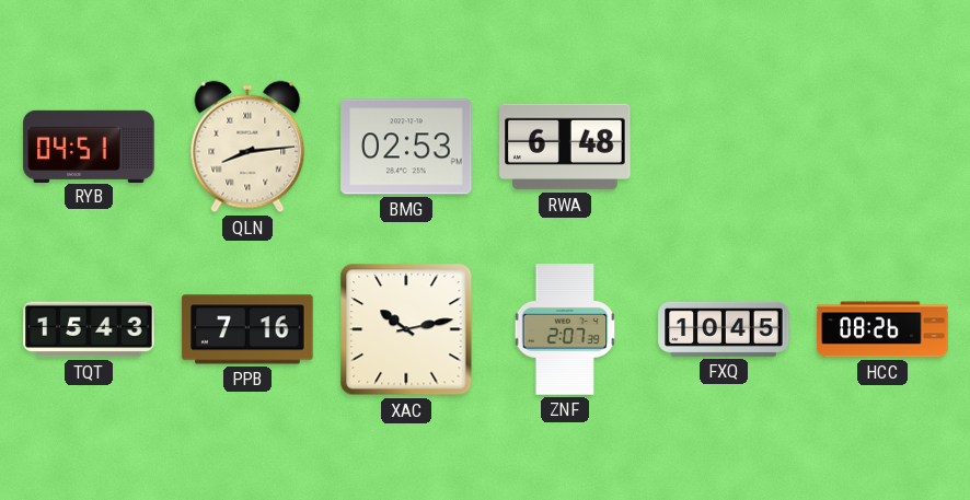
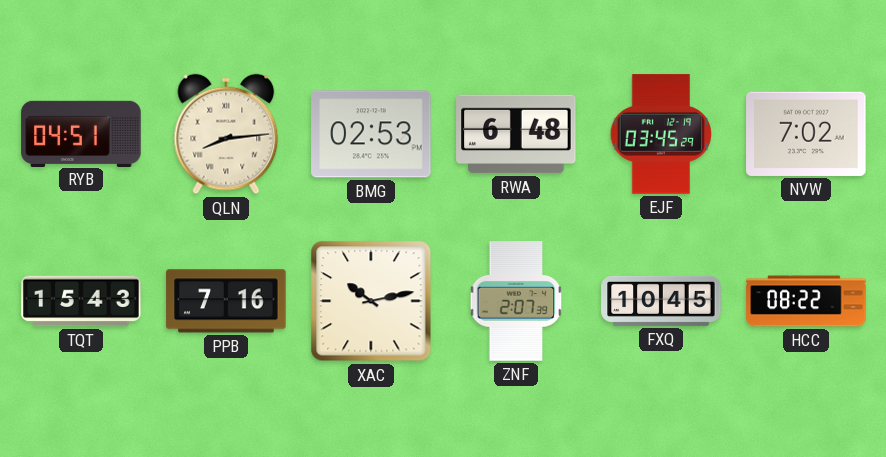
EJF: none -> 03:45 (660, 134)
NVW: none -> 7:02 (806, 134)
HCC: 08:26 -> 08:22 (806, 301)
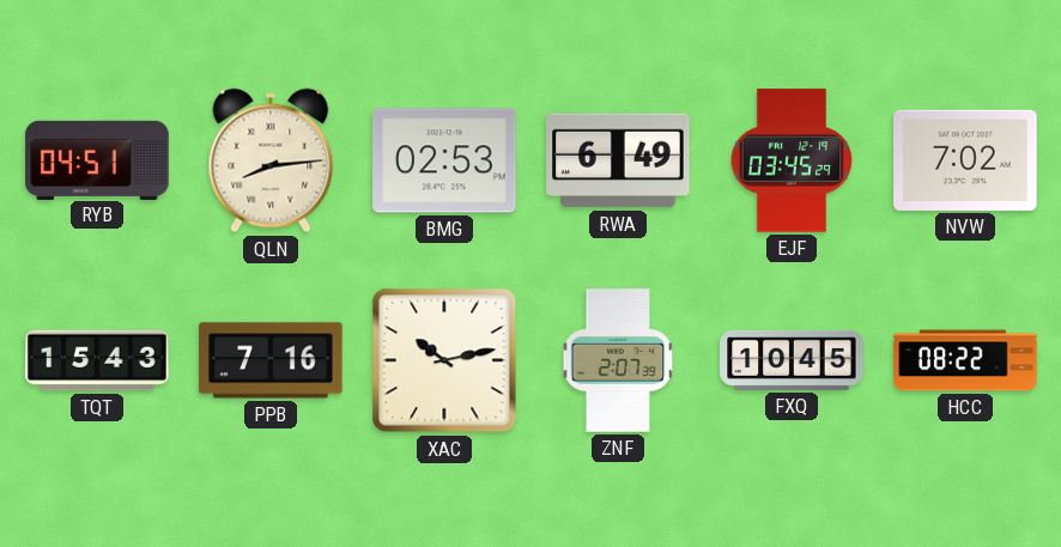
RWA: 6:48 -> 6:49 (618, 160)
